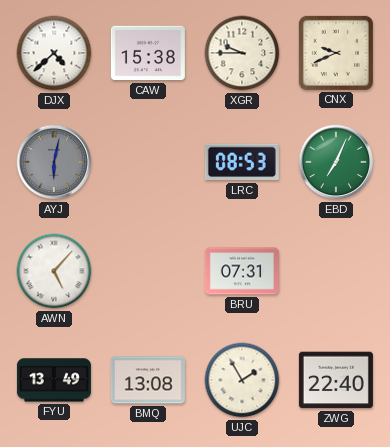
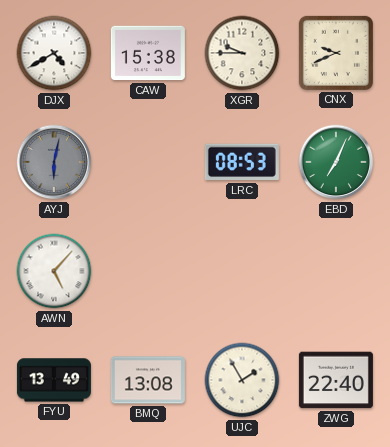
DJX: 4:38 -> 4:40 (54, 53)
BRU: 07:31 -> none (242, 271)
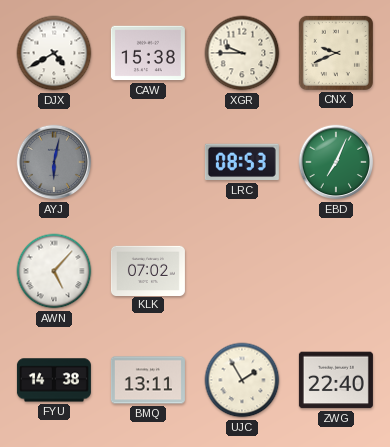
KLK: none -> 07:02 (148, 270)
FYU: 13:49 -> 14:38 (54, 380)
BMQ: 13:08 -> 13:11 (148, 380)
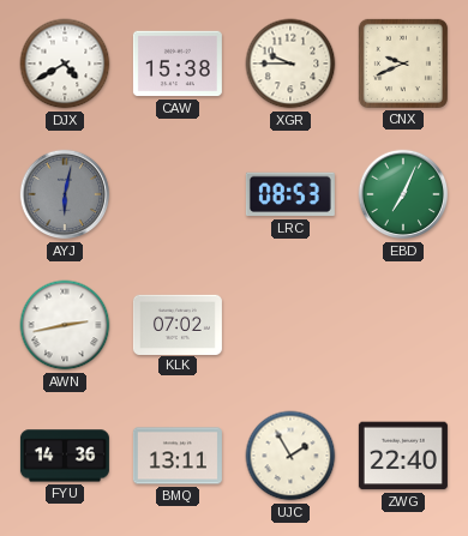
AWN: 5:07 -> 2:43 (65, 325)
FYU: 14:38 -> 14:36 (65, 456)
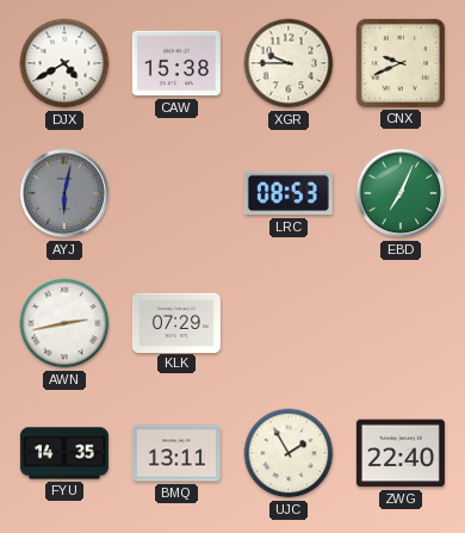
KLK: 07:02 -> 07:29 (176, 322)
FYU: 14:36 -> 14:35 (64, 453)
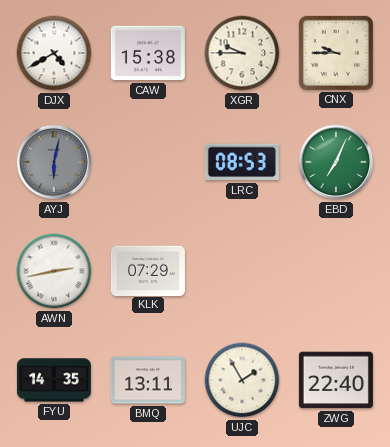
CNX: 9:41 -> 9:45 (336, 53)
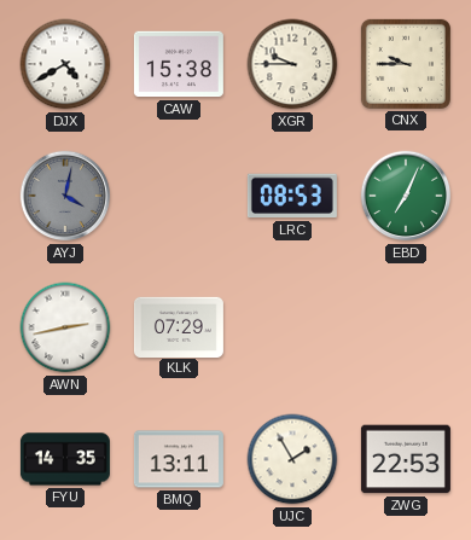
AYJ: 6:02 -> 4:02 (65, 196)
ZWG: 22:40 -> 22:53 (406, 459)
